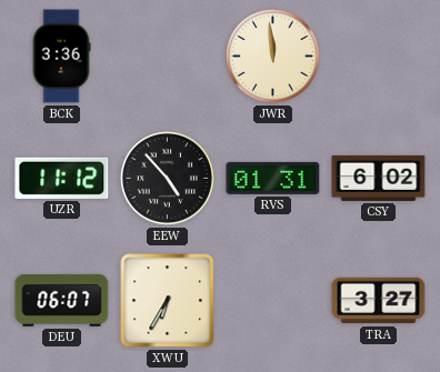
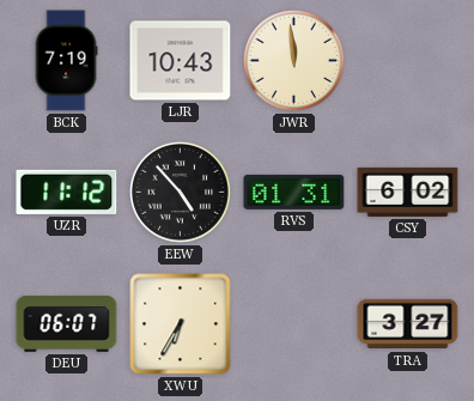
BCK: 3:36 -> 7:19 (66, 61)
LJR: none -> 10:43 (181, 61)
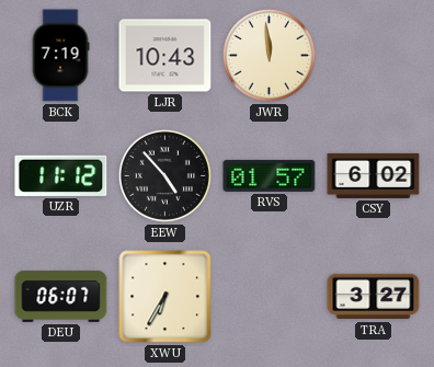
RVS: 01:31 -> 01:57 (270, 175)
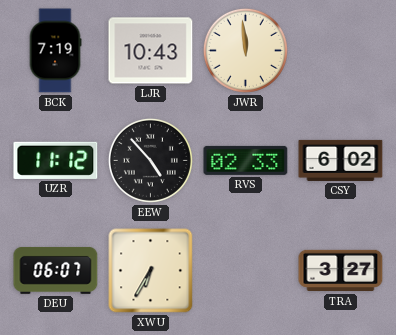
RVS: 01:57 -> 02:33 (246, 160)
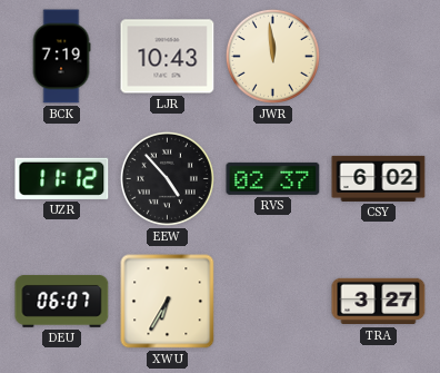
RVS: 02:33 -> 02:37 (273, 178)
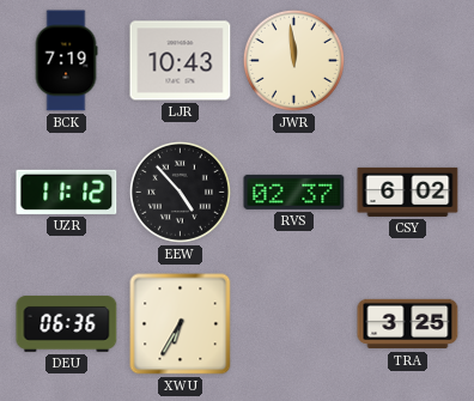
DEU: 06:07 -> 06:36 (67, 323)
TRA: 3:27 -> 3:25 (408, 324)
